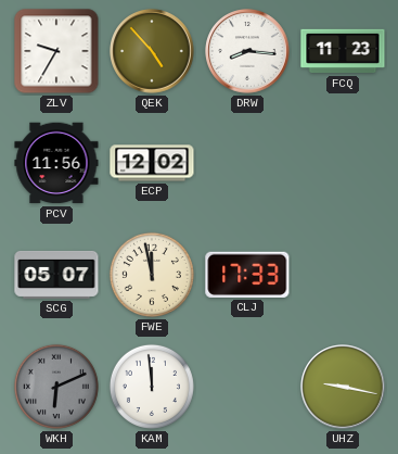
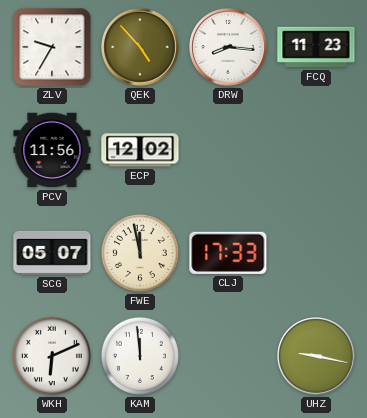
WKH dial: grey -> white (52, 356)
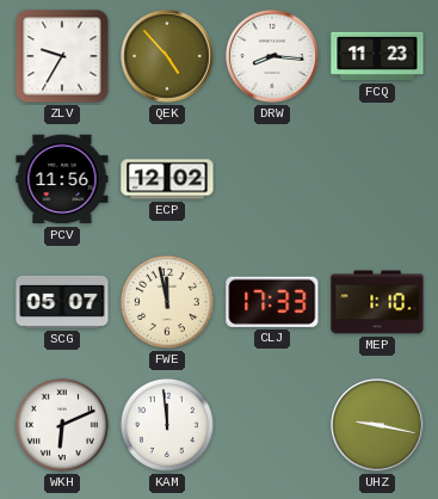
MEP: none -> 1:10 (377, 302)
